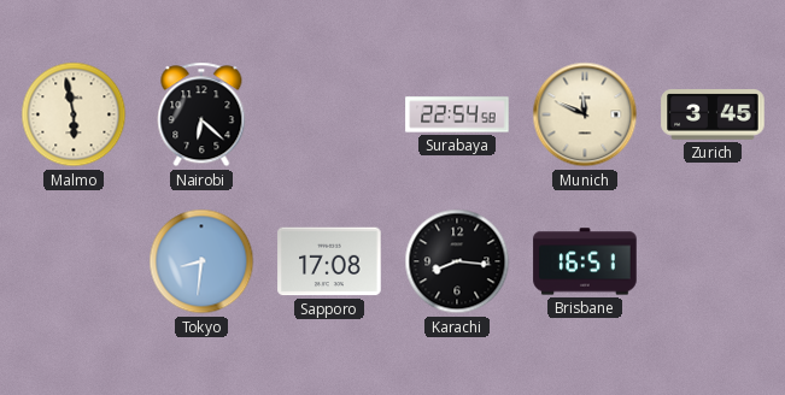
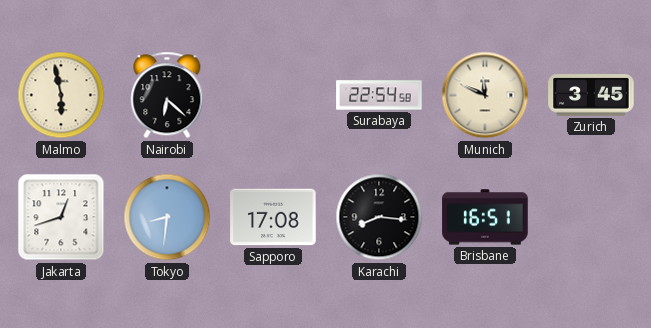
Jakarta: none -> 12:42 (61, 217)
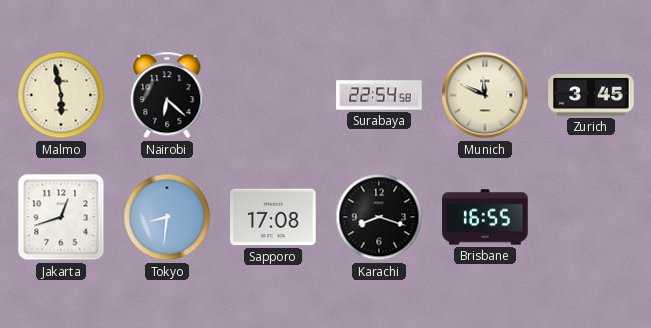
Karachi: 8:16 -> 8:18 (379, 217)
Brisbane: 16:51 -> 16:55 (485, 217)
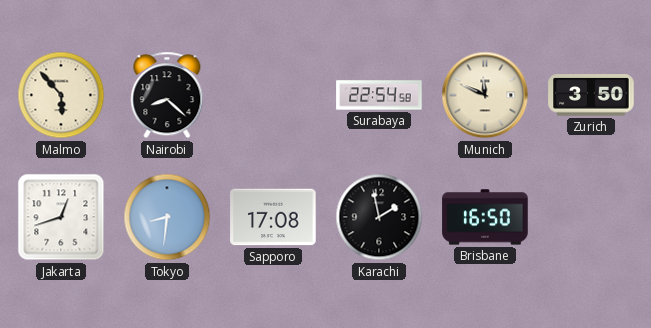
Malmo: 5:58 -> 5:53 (61, 95)
Nairobi: 6:22 -> 8:22 (167, 95)
Zurich: 3:45 -> 3:50 (591, 95)
Karachi: 8:18 -> 1:58 (379, 217)
Brisbane: 16:55 -> 16:50 (485, 217)
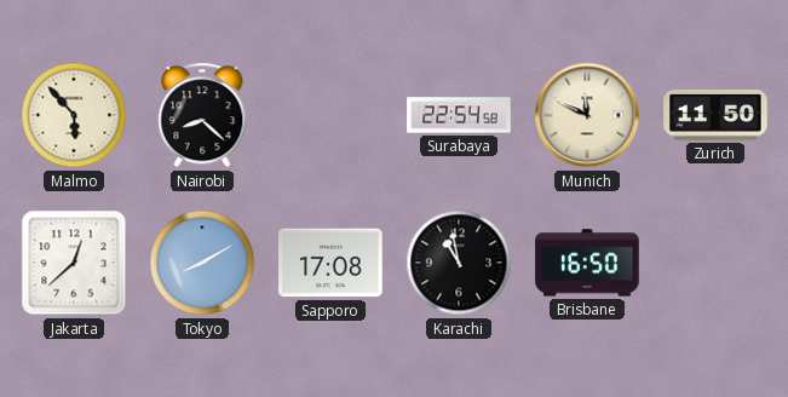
Zurich: 3:50 -> 11:50 (715, 115)
Jakarta: 12:42 -> 12:38 (74, 263)
Tokyo: 8:31 -> 8:10 (202, 263)
Karachi: 1:58 -> 10:58 (459, 263)
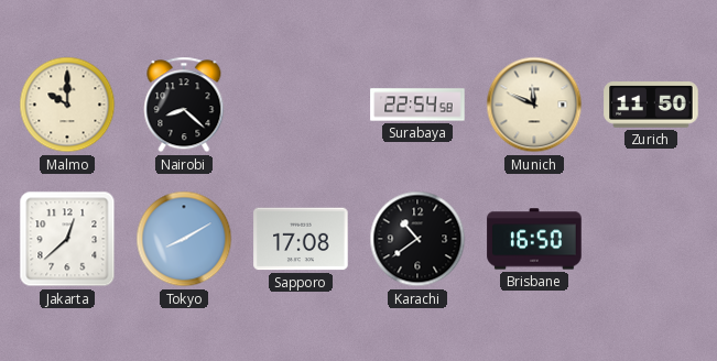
Malmo: 5:53 -> 10:00 (67, 105)
Karachi: 10:58 -> 10:39 (417, 239)
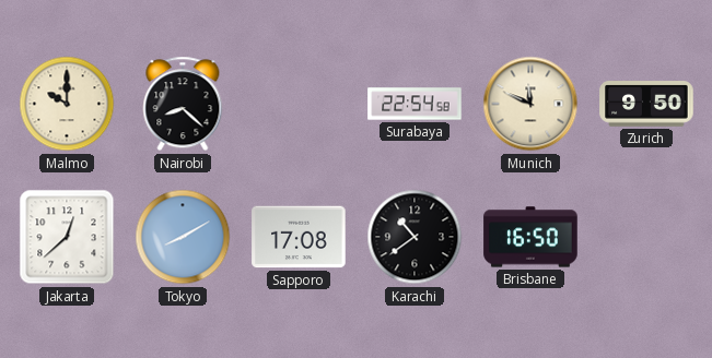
Zurich: 11:50 -> 9:50 (646, 104)
